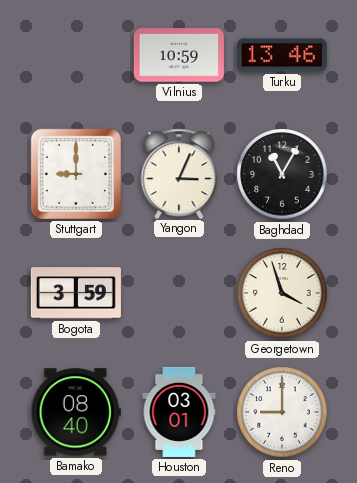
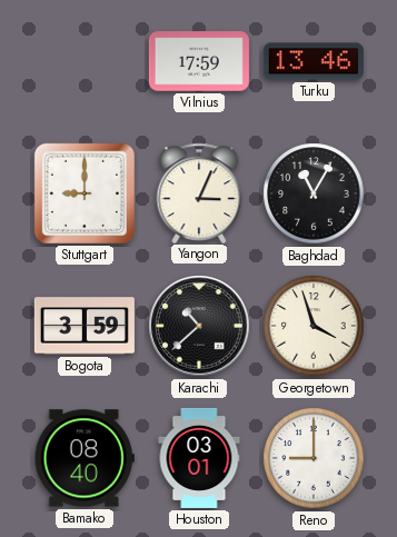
Vilnius: 10:59 -> 17:59 (199, 61)
Karachi: none -> 10:38 (199, 326)
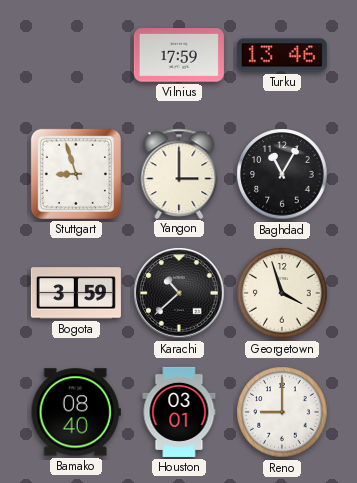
Stuttgart: 9:00 -> 8:57 (76, 174)
Yangon: 3:04 -> 3:00 (179, 173)
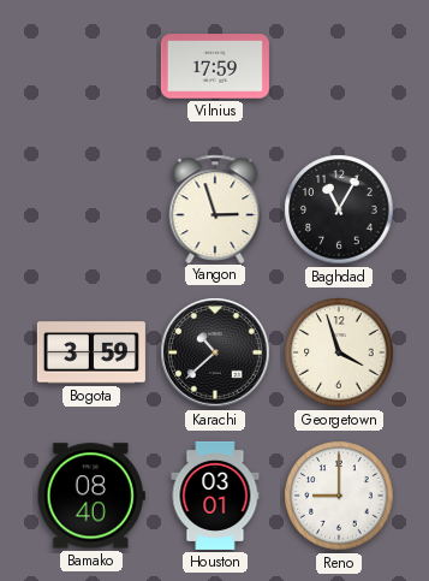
Turku: 13:46 -> none (282, 55)
Stuttgart: 8:57 -> none (76, 174)
Yangon: 3:00 -> 2:57 (215, 208)
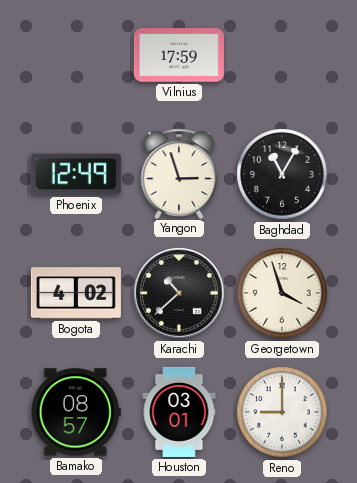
Phoenix: none -> 12:49 (76, 174)
Bogota: 3:59 -> 4:02 (76, 293)
Bamako: 08:40 -> 08:57 (76, 412)
